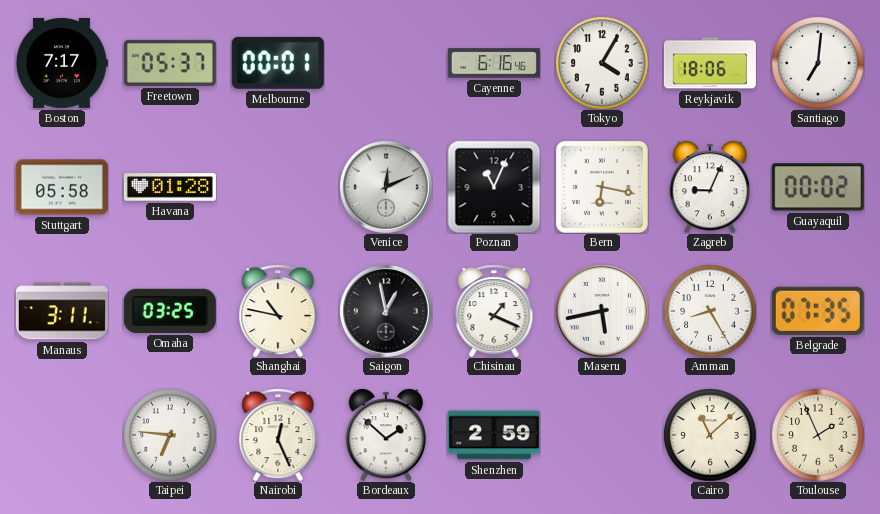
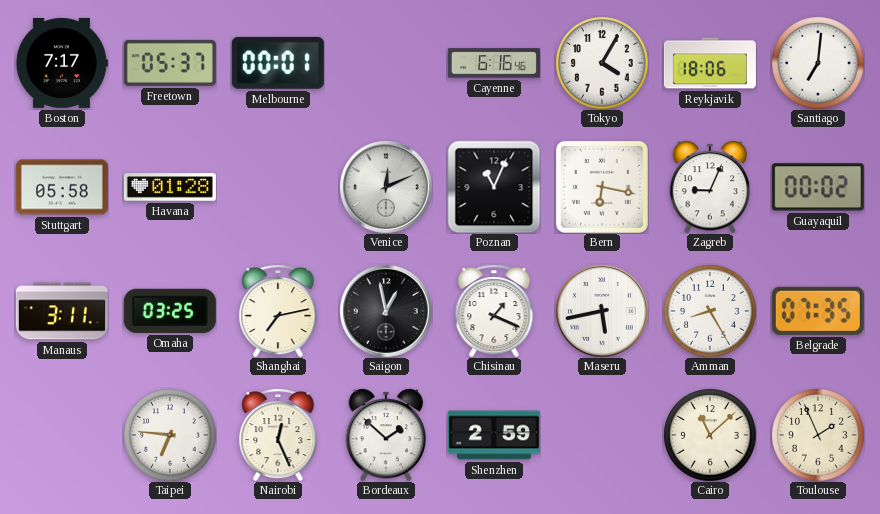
Shanghai: 10:47 -> 7:13 (278, 311)
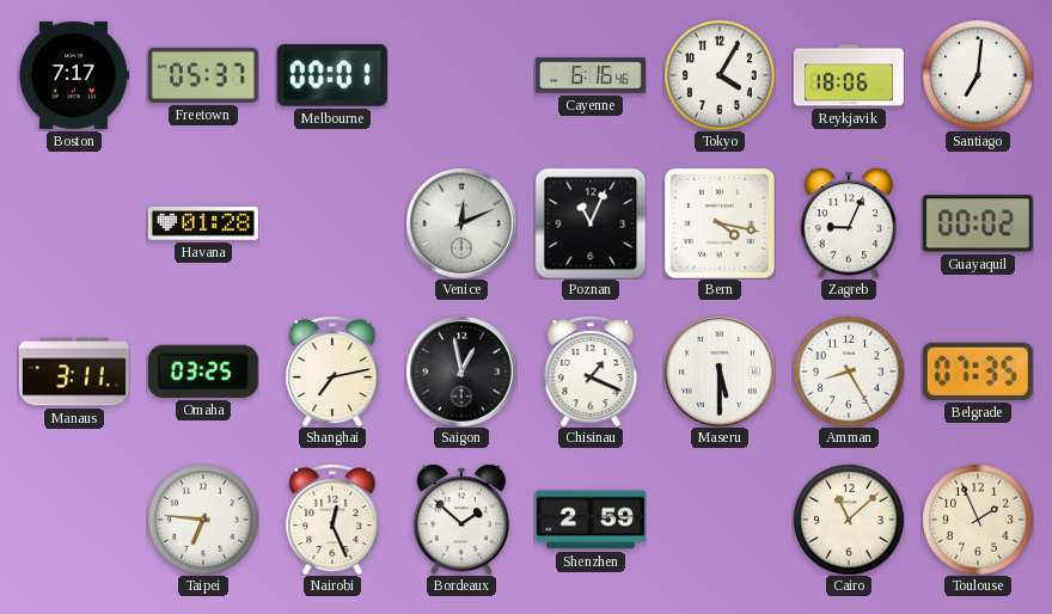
Stuttgart: 05:58 -> none (62, 187)
Bern: 6:17 -> 4:17 (720, 223)
Maseru: 5:43 -> 5:30 (720, 372)
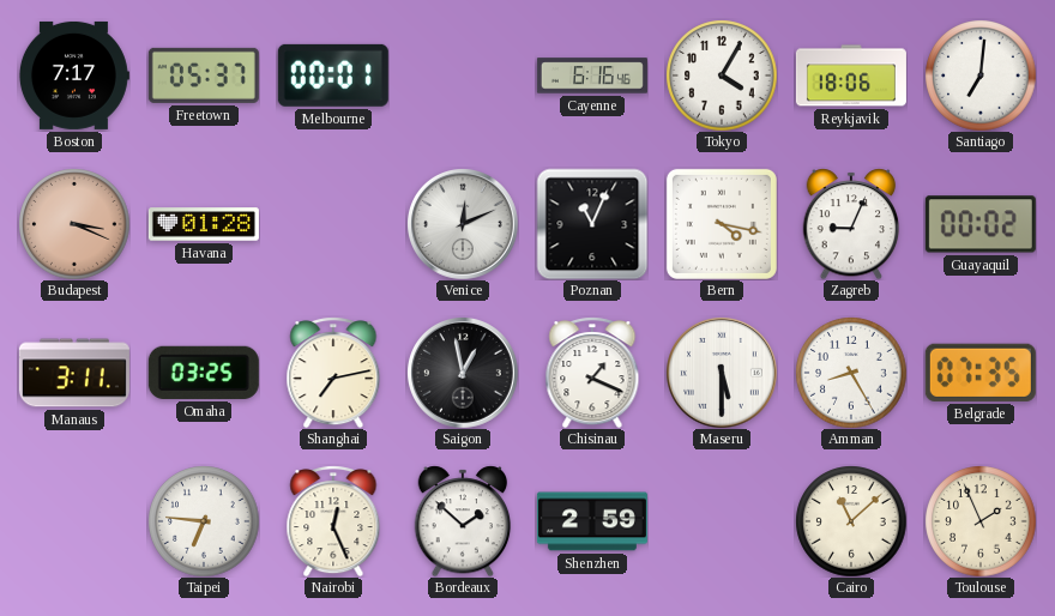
Budapest: none -> 3:19 (74, 224)
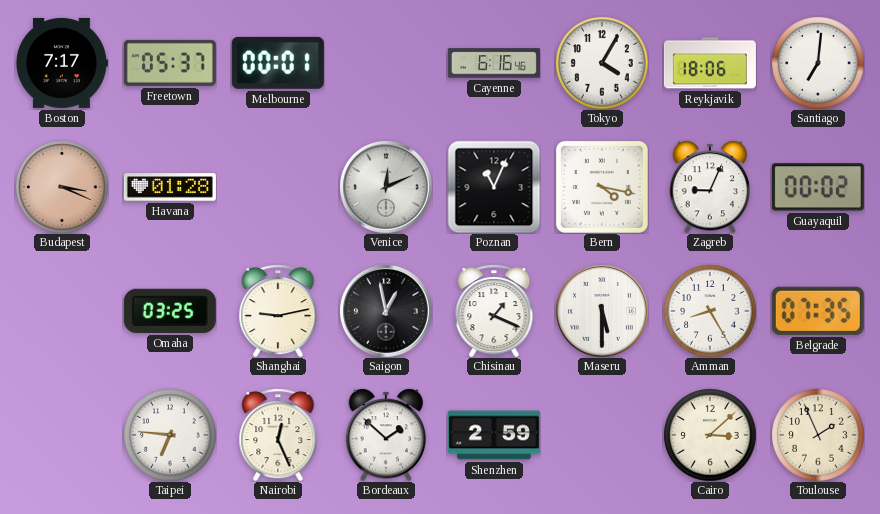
Manaus: 3:11 -> none (74, 373)
Shanghai: 7:13 -> 9:13 (278, 311)
Cairo: 11:08 -> 3:08 (710, 435)
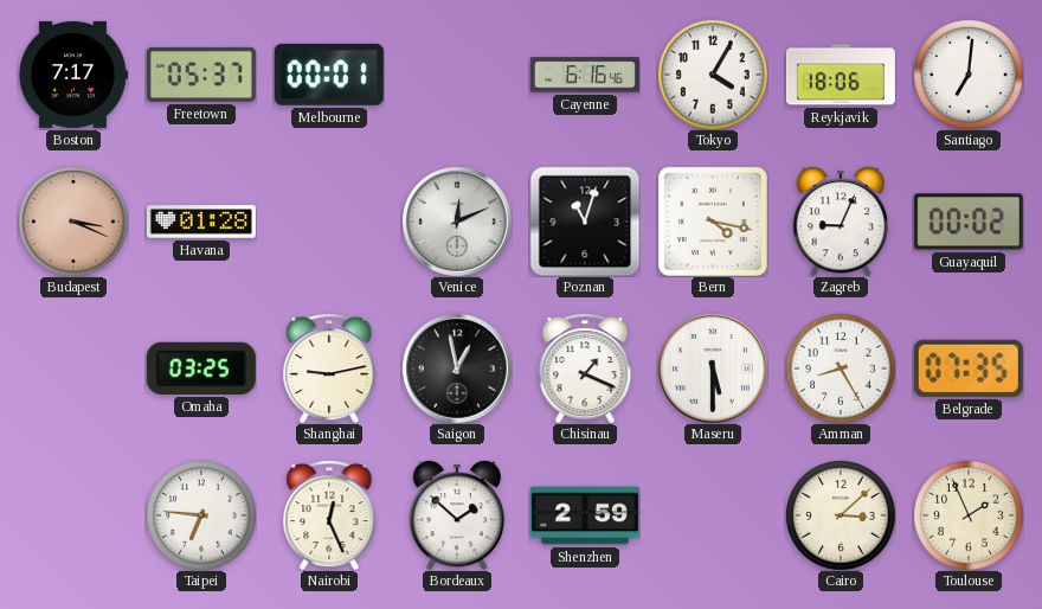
Poznan: 11:04 -> 11:03 (585, 222)
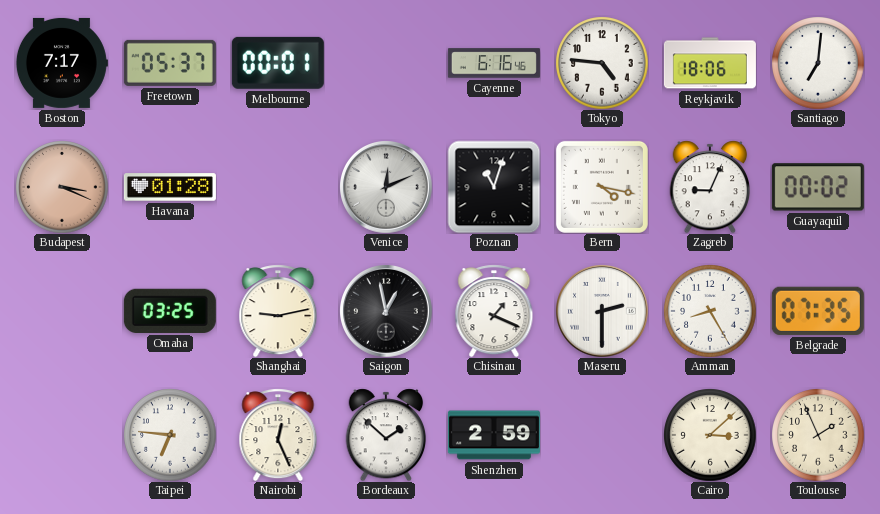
Tokyo: 4:05 -> 4:46 (602, 63)
Maseru: 5:30 -> 2:30 (602, 311)
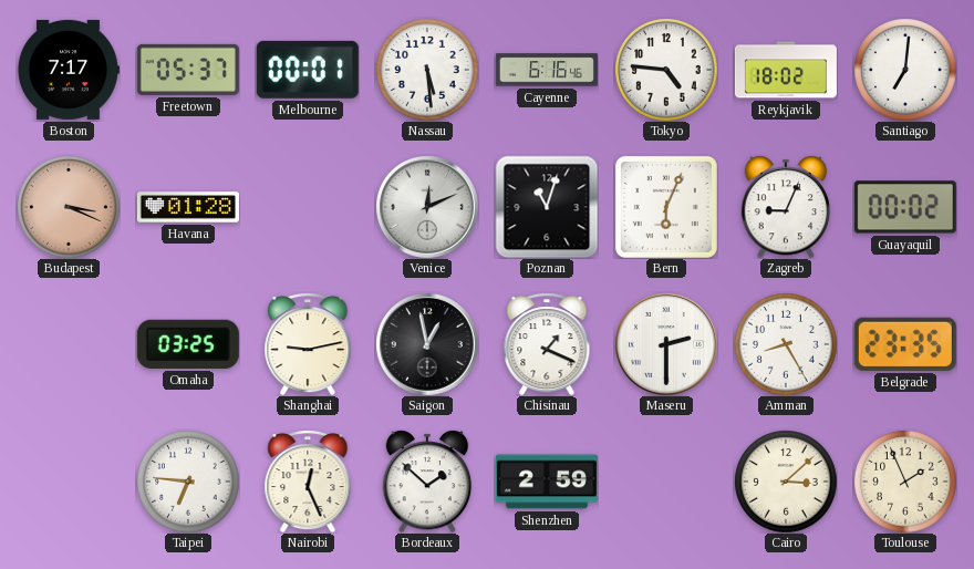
Nassau: none -> 5:29 (427, 70)
Reykjavik: 18:06 -> 18:02 (786, 70)
Bern: 4:17 -> 6:04 (666, 207)
Belgrade: 07:35 -> 23:35 (905, 344)
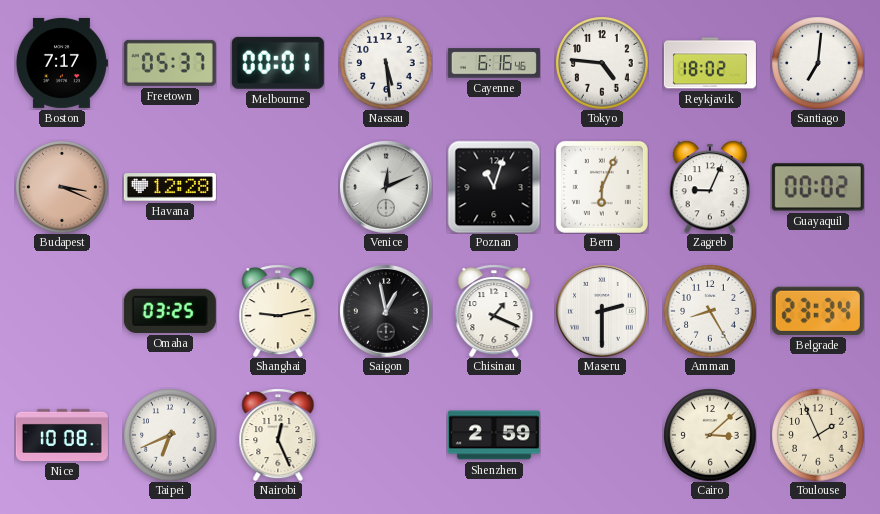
Havana: 01:28 -> 12:28 (170, 187)
Belgrade: 23:35 -> 23:34 (818, 311)
Nice: none -> 10:08 (62, 435)
Taipei: 6:46 -> 6:41 (170, 435)
Bordeaux: 1:52 -> none (427, 482)
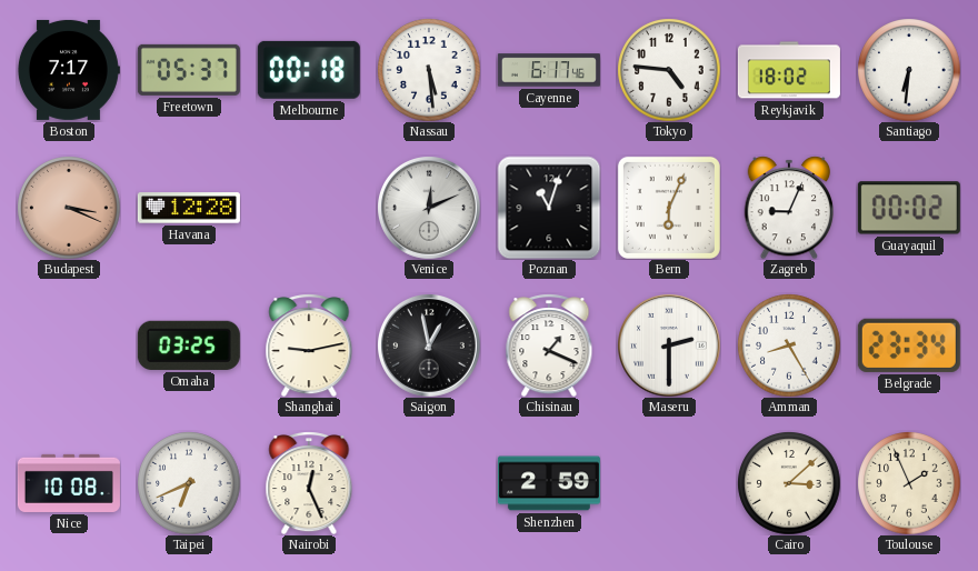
Melbourne: 00:01 -> 00:18 (309, 70)
Cayenne: 6:16 -> 6:17 (549, 70)
Santiago: 7:01 -> 6:31 (909, 70)
